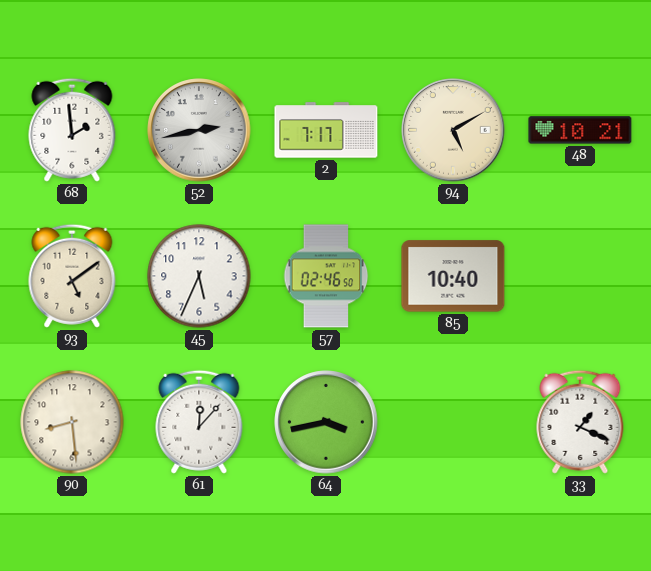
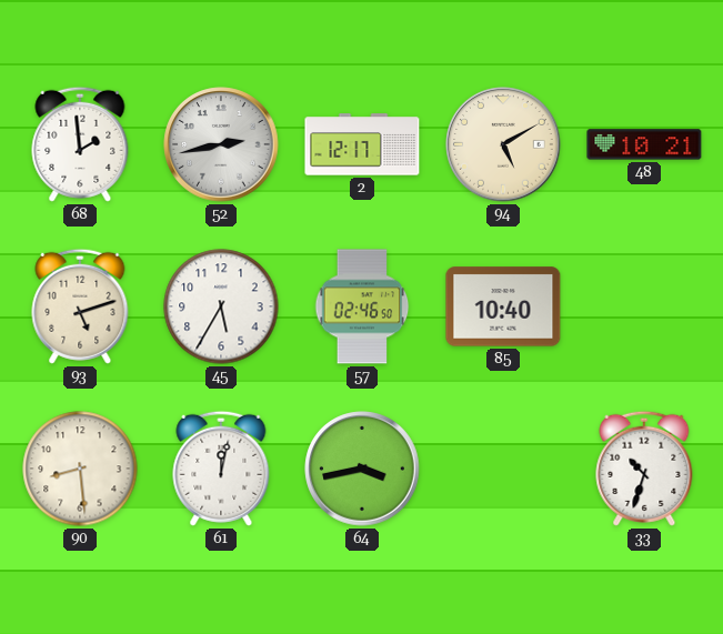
2: 7:17 -> 12:17 (362, 144)
93: 5:09 -> 5:12 (80, 306)
45: 5:34 -> 5:35 (221, 306)
61: 12:07 -> 12:02 (221, 469)
33: 1:19 -> 10:33 (644, 469)
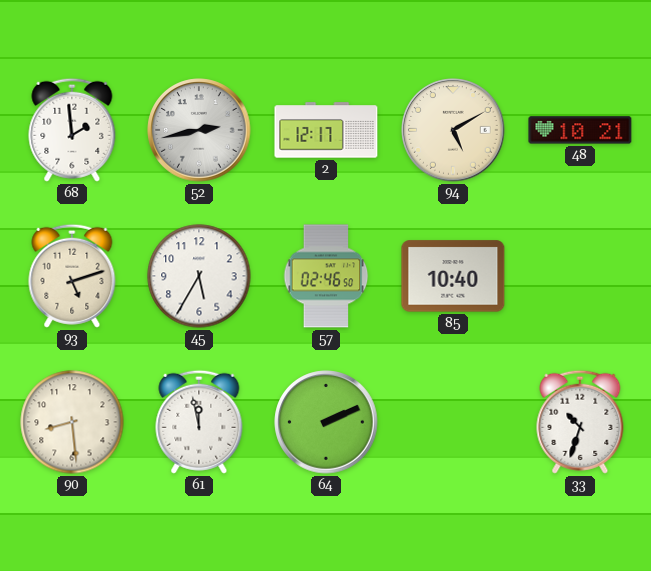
61: 12:02 -> 11:58 (199, 422)
64: 3:43 -> 2:11 (326, 422)
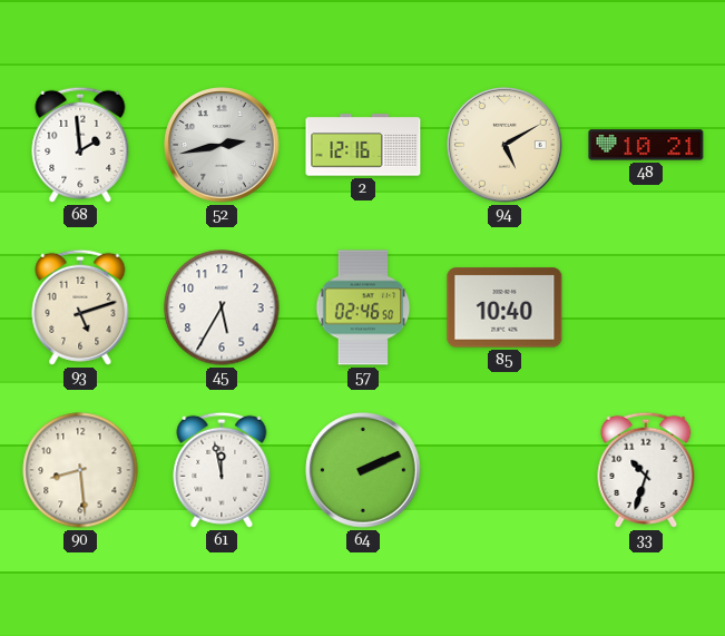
2: 12:17 -> 12:16 (363, 145)
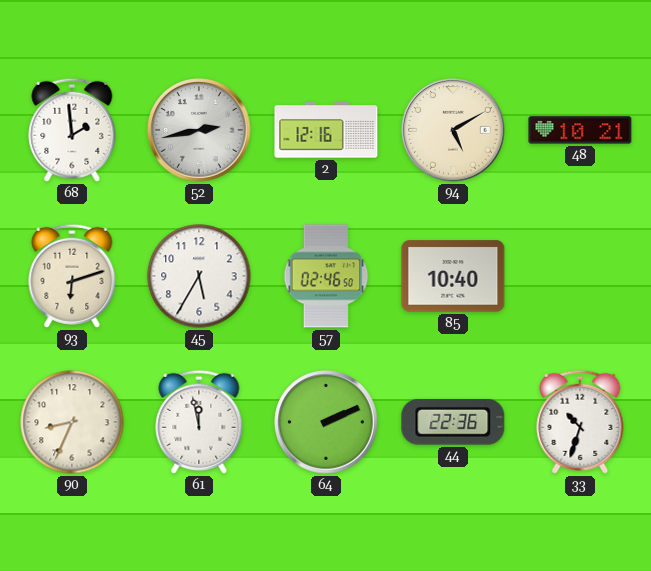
93: 5:12 -> 6:12 (72, 276)
90: 8:29 -> 8:34 (72, 422)
44: none -> 22:36 (453, 422)
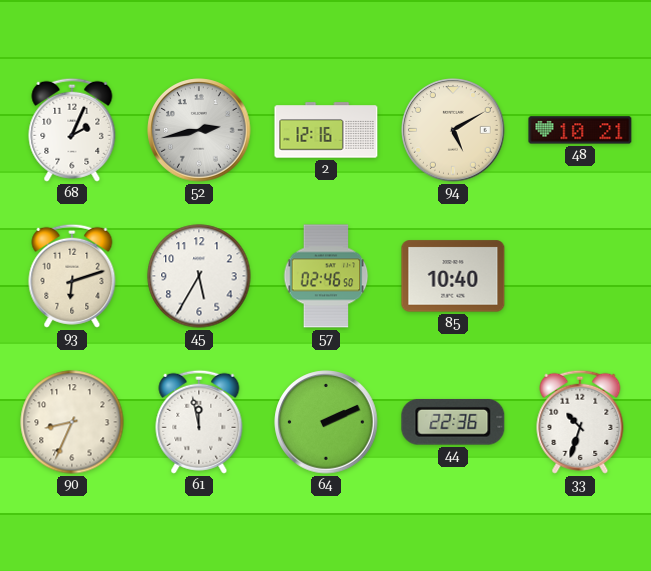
68: 1:59 -> 2:04 (72, 130)
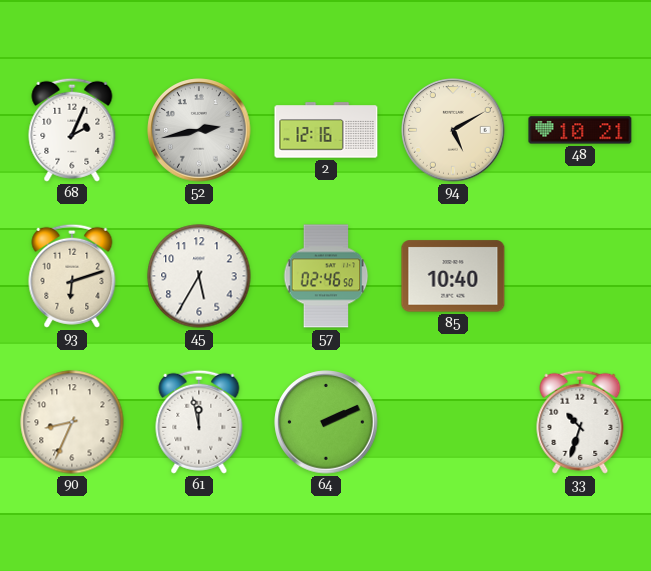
44: 22:36 -> none (453, 422)
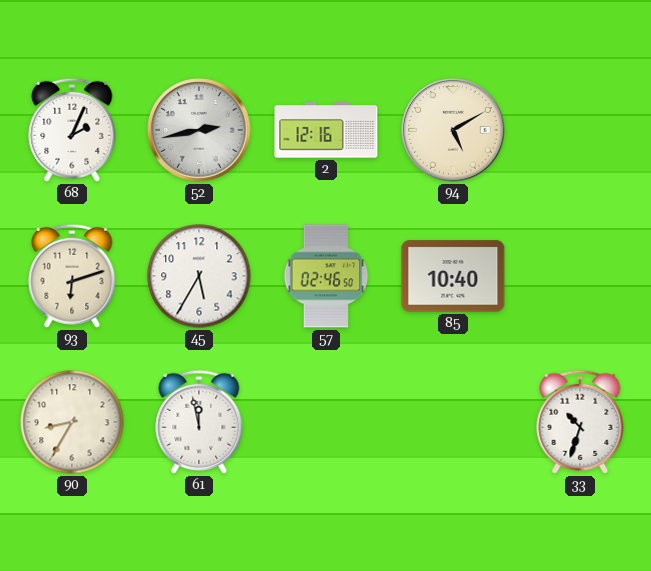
48: 10:21 -> none (580, 130)
90: 8:34 -> 8:35 (72, 422)
64: 2:11 -> none (326, 422)
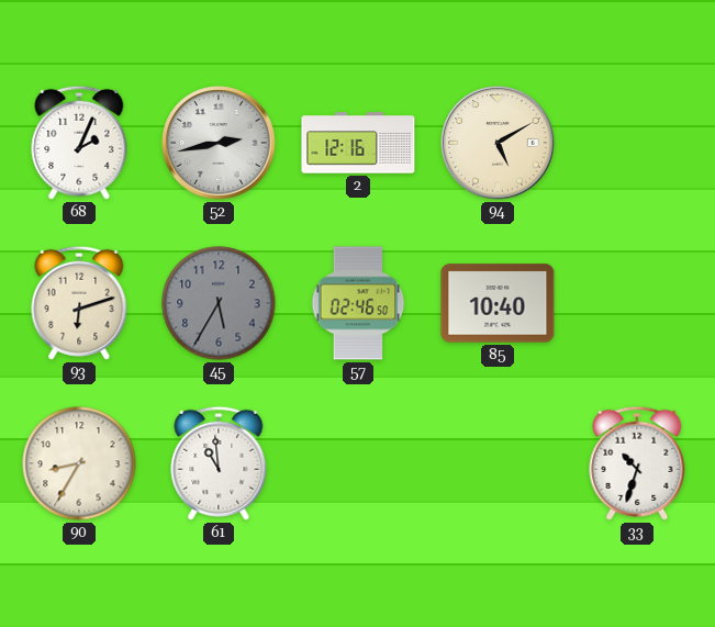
45 dial: white -> grey (219, 303)
61: 11:58 -> 10:59 (219, 463)
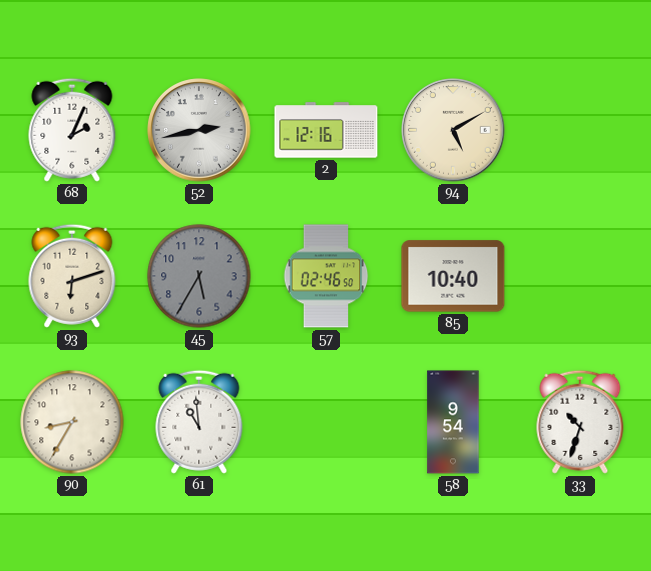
58: none -> 9:54 (453, 422)
